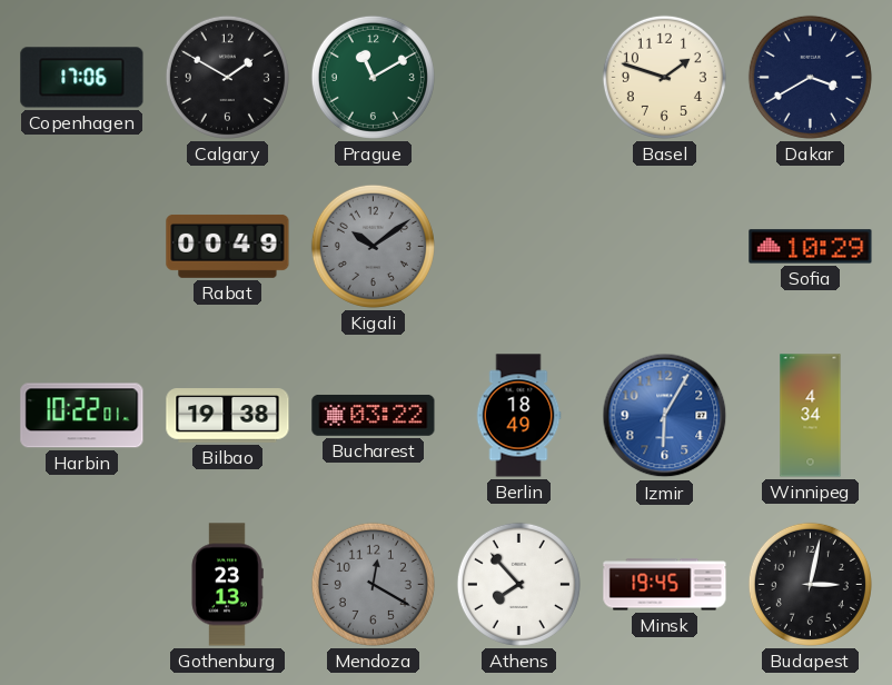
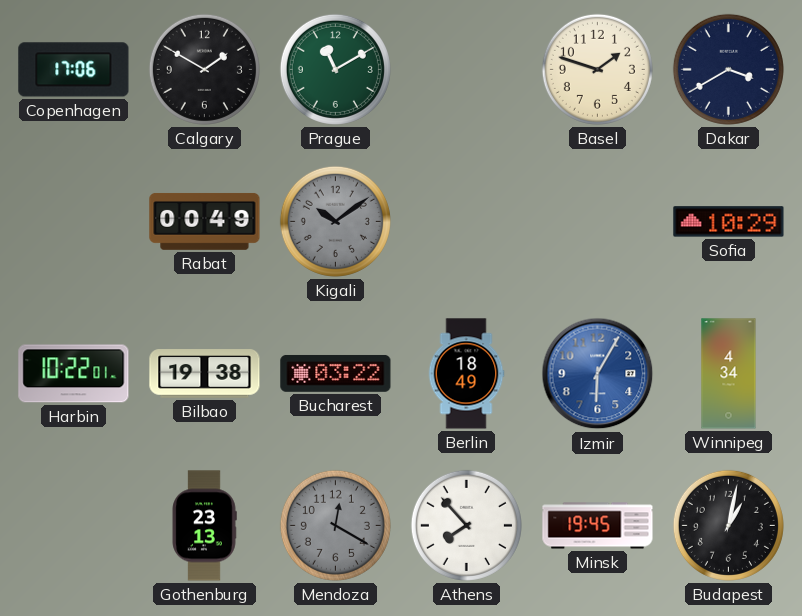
Budapest: 3:02 -> 1:02 (728, 525)
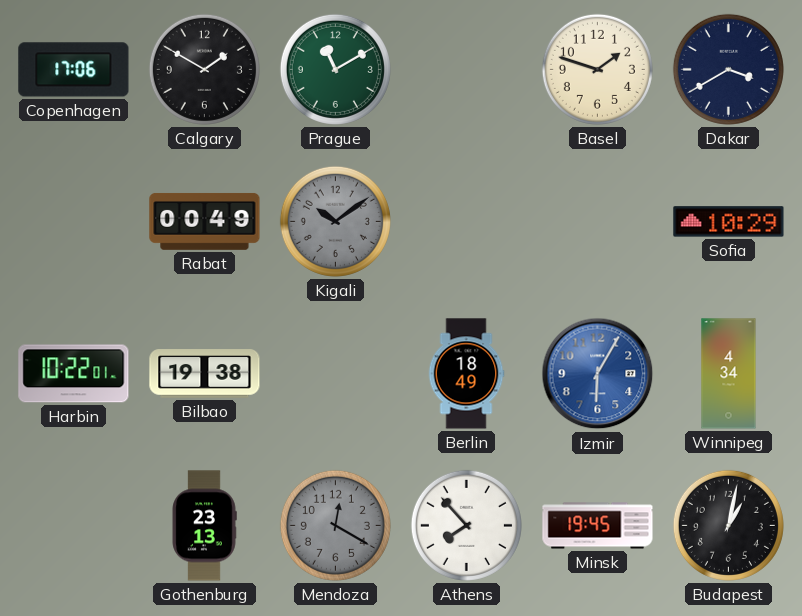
Bucharest: 03:22 -> none (336, 373)
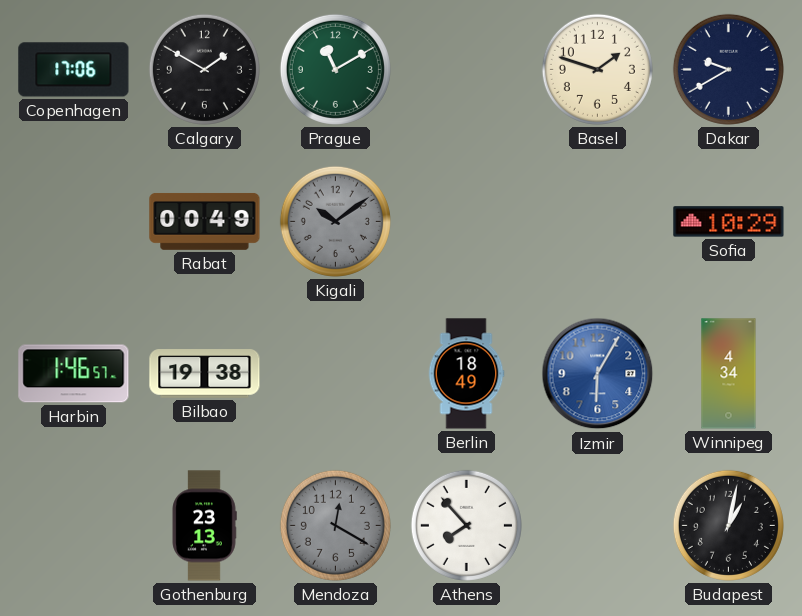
Dakar: 3:40 -> 9:40 (728, 69)
Harbin: 10:22 -> 1:46 (74, 374)
Minsk: 19:45 -> none (598, 526)
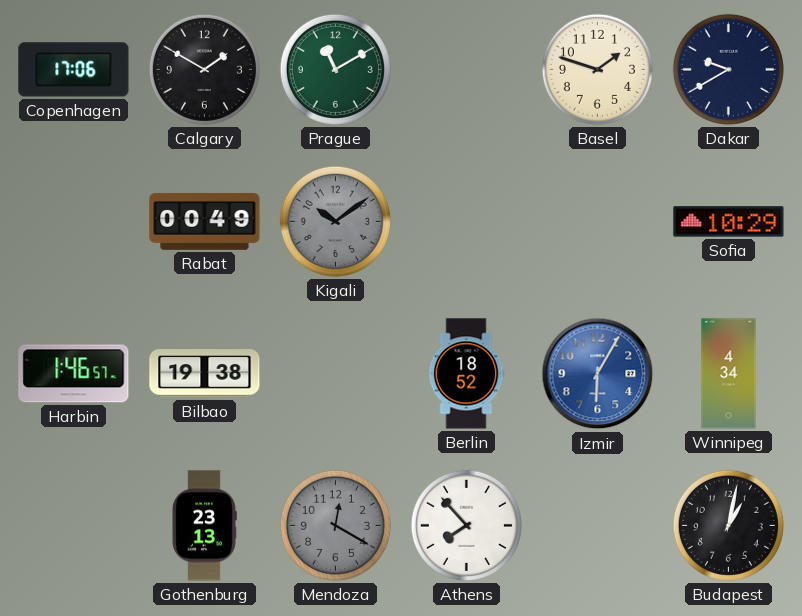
Berlin: 18:49 -> 18:52 (466, 374)
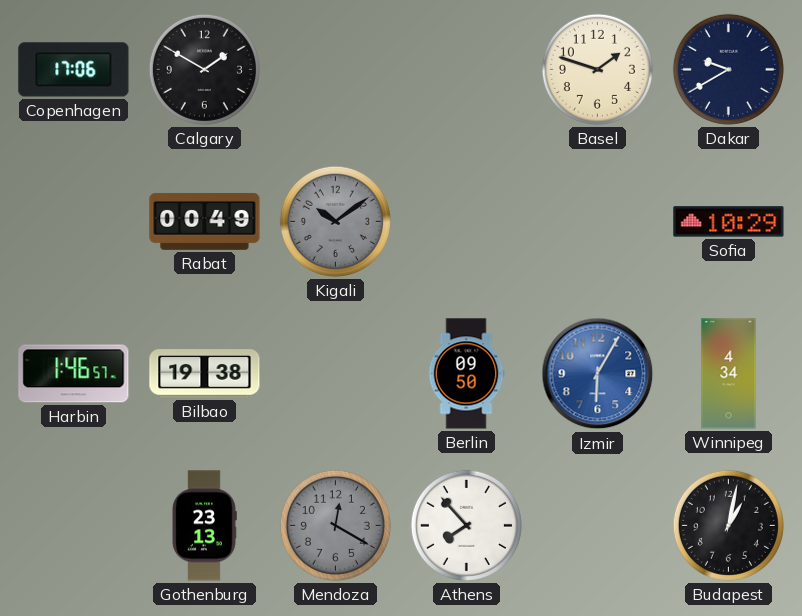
Prague: 11:10 -> none (335, 69)
Berlin: 18:52 -> 09:50 (466, 374)
